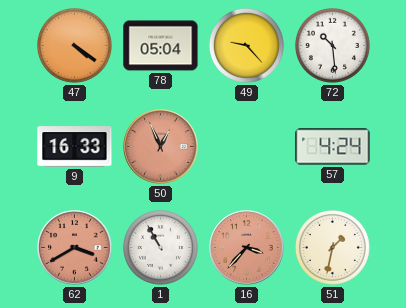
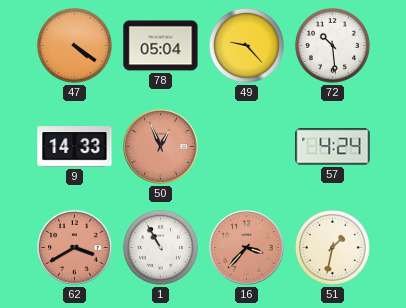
9: 16:33 -> 14:33 (75, 147)
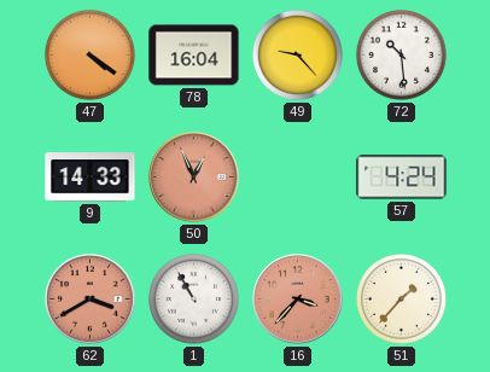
78: 05:04 -> 16:04 (194, 56)
51: 1:32 -> 1:37 (401, 298)
